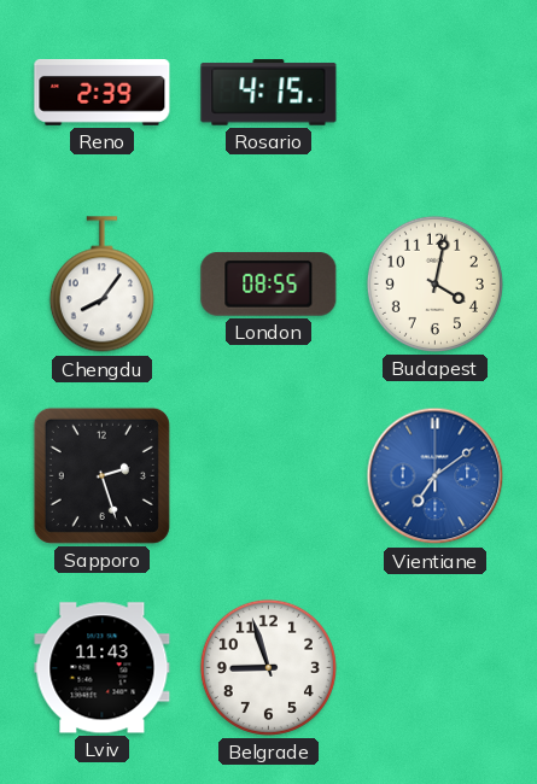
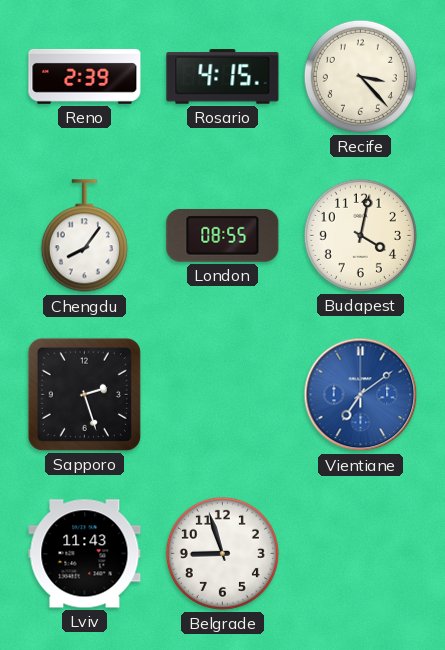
Recife: none -> 3:23 (360, 76)
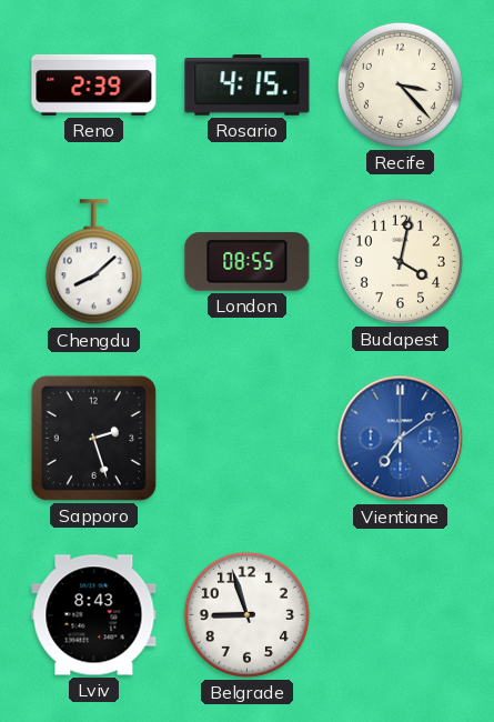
Chengdu: 8:06 -> 8:08 (93, 262)
Lviv: 11:43 -> 8:43 (94, 615)
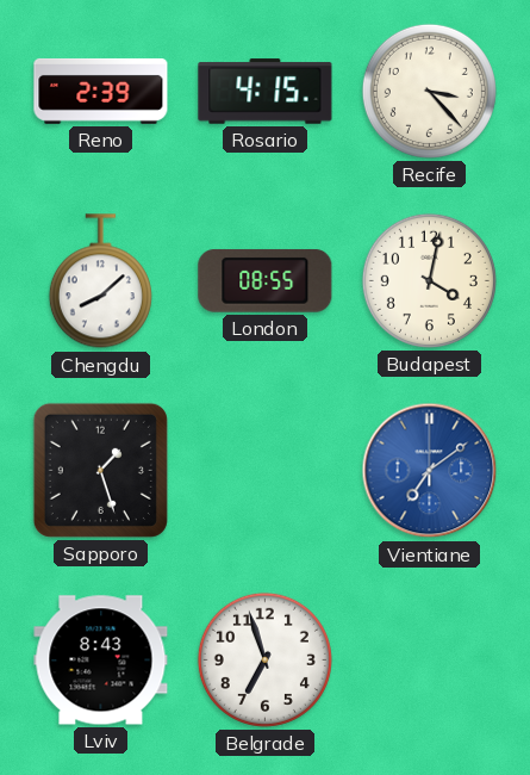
Sapporo: 2:27 -> 1:27 (100, 470)
Belgrade: 8:57 -> 6:57 (264, 659)
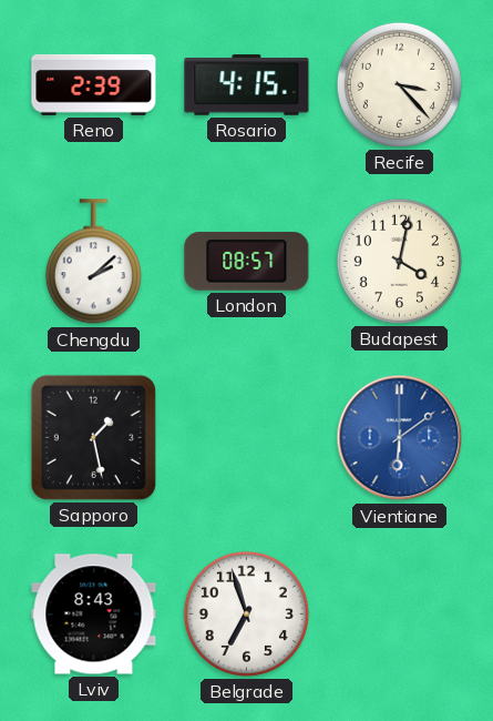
Chengdu: 8:08 -> 2:08 (93, 262)
London: 08:55 -> 08:57 (247, 261)
Sapporo: 1:27 -> 1:28 (93, 437)
Vientiane: 7:09 -> 6:09 (400, 438)
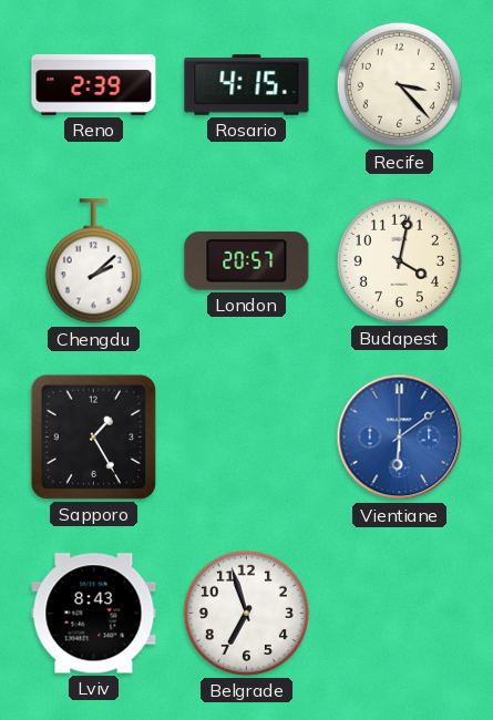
London: 08:57 -> 20:57 (247, 260)
Sapporo: 1:28 -> 1:25 (93, 436)
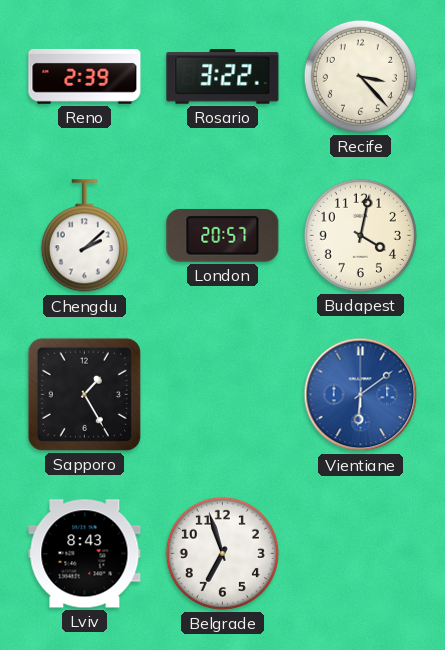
Rosario: 4:15 -> 3:22 (223, 77)
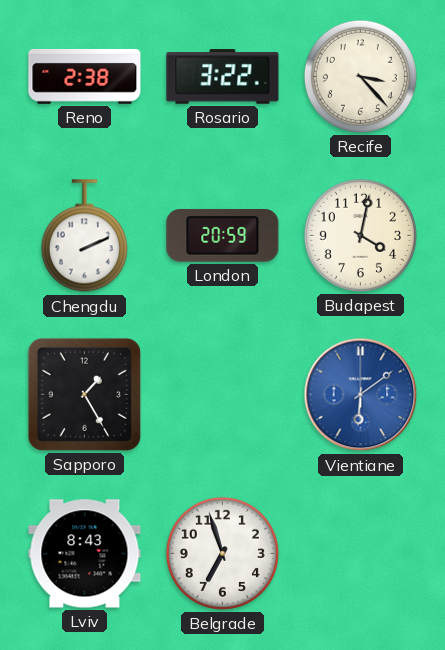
Reno: 2:39 -> 2:38 (85, 76)
Chengdu: 2:08 -> 2:11 (84, 236)
London: 20:57 -> 20:59 (223, 235)
